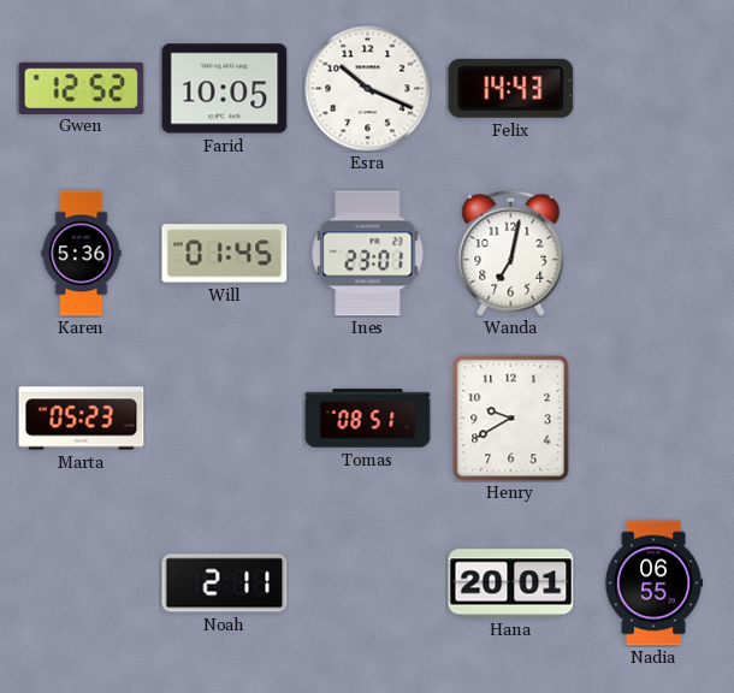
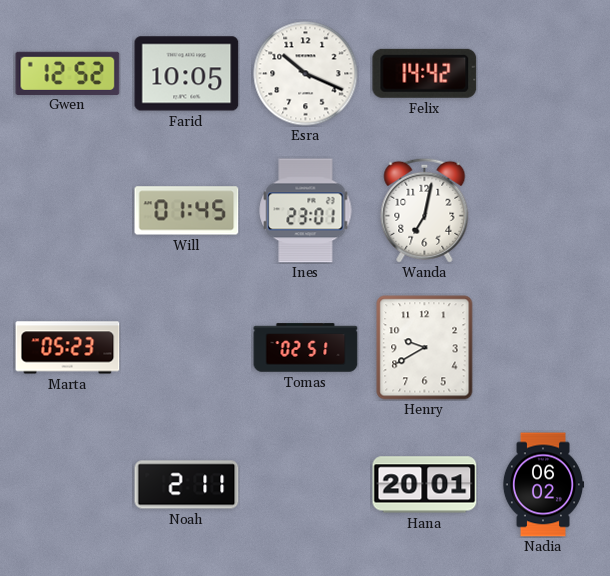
Felix: 14:43 -> 14:42 (425, 73)
Karen: 5:36 -> none (82, 254)
Tomas: 08:51 -> 02:51 (306, 348)
Nadia: 06:55 -> 06:02 (543, 485)
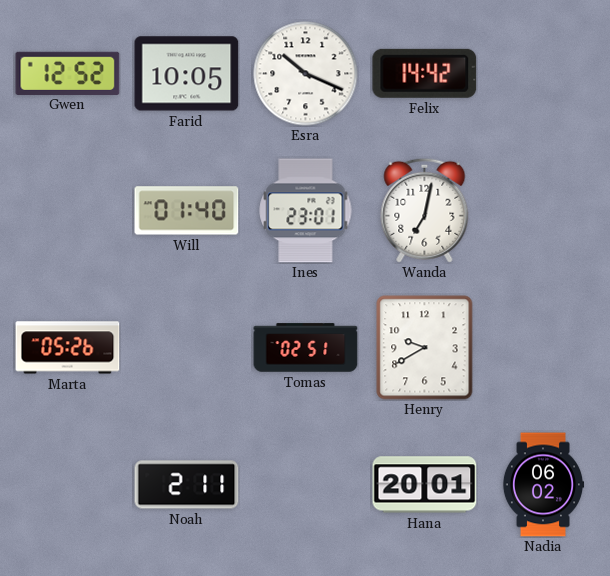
Will: 01:45 -> 01:40 (187, 211)
Marta: 05:23 -> 05:26 (68, 348)
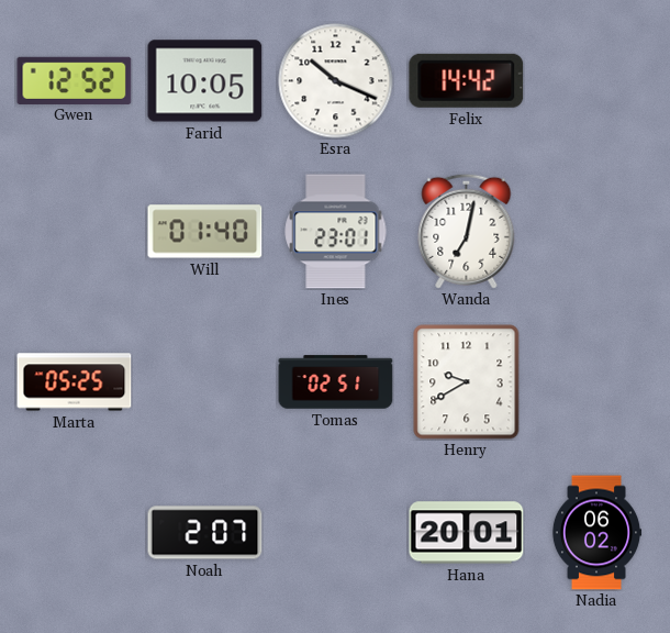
Marta: 05:26 -> 05:25 (75, 382)
Noah: 2:11 -> 2:07 (205, 533)
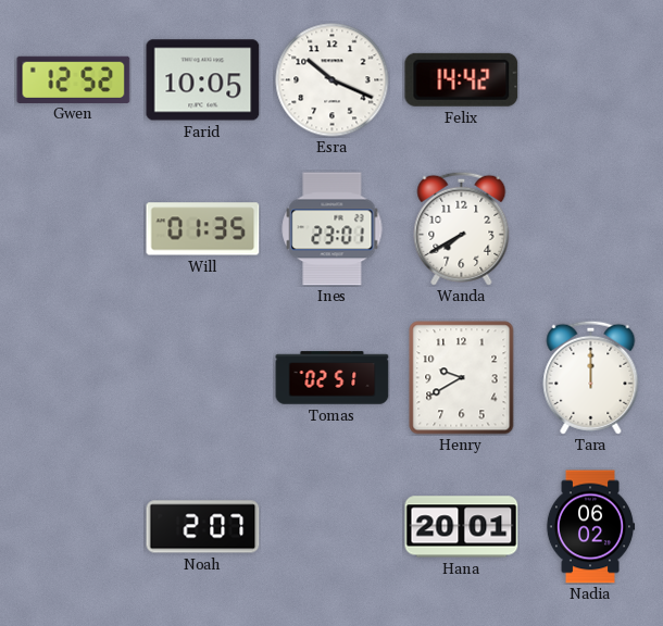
Will: 01:40 -> 01:35 (203, 229)
Wanda: 7:02 -> 7:40 (462, 228)
Marta: 05:25 -> none (75, 382)
Tara: none -> 12:00 (591, 377)
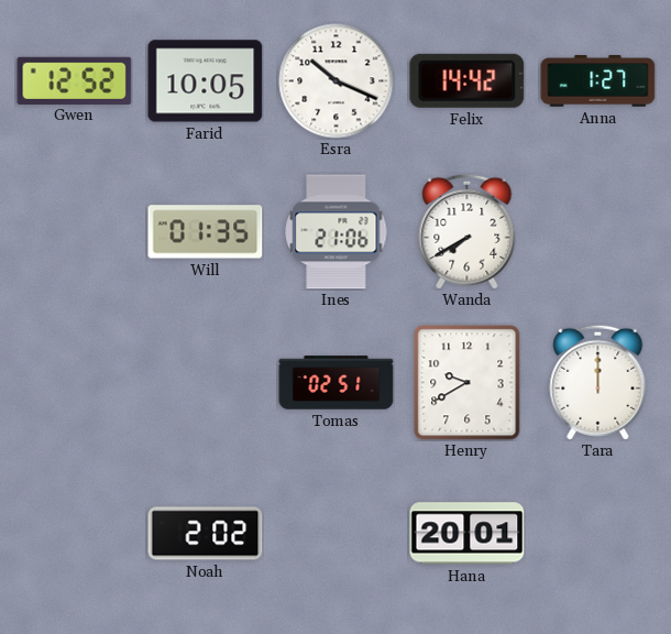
Anna: none -> 1:27 (598, 81)
Ines: 23:01 -> 21:06 (337, 232)
Noah: 2:07 -> 2:02 (206, 534)
Nadia: 06:02 -> none (590, 527)
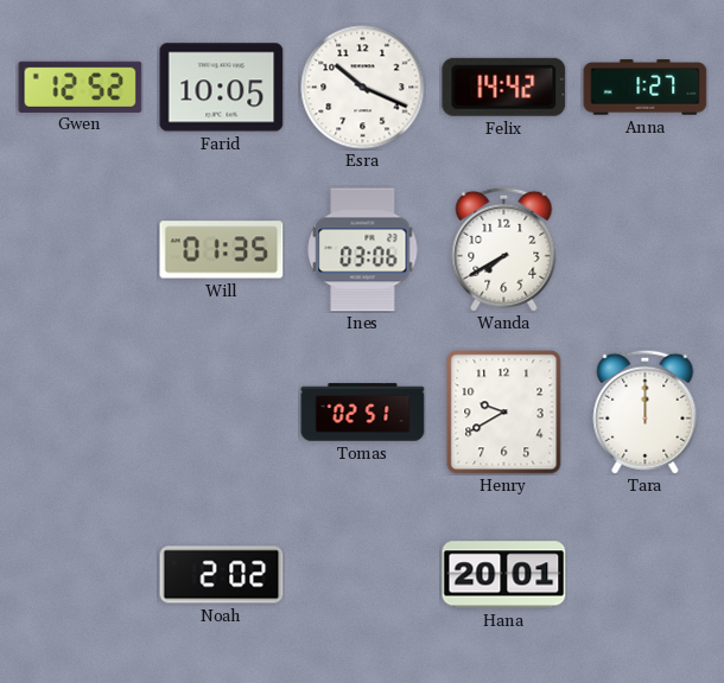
Ines: 21:06 -> 03:06 (363, 250)
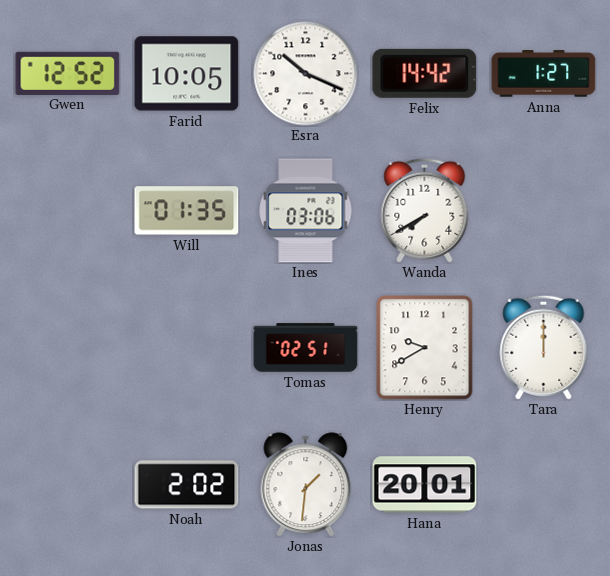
Jonas: none -> 1:31 (306, 485)
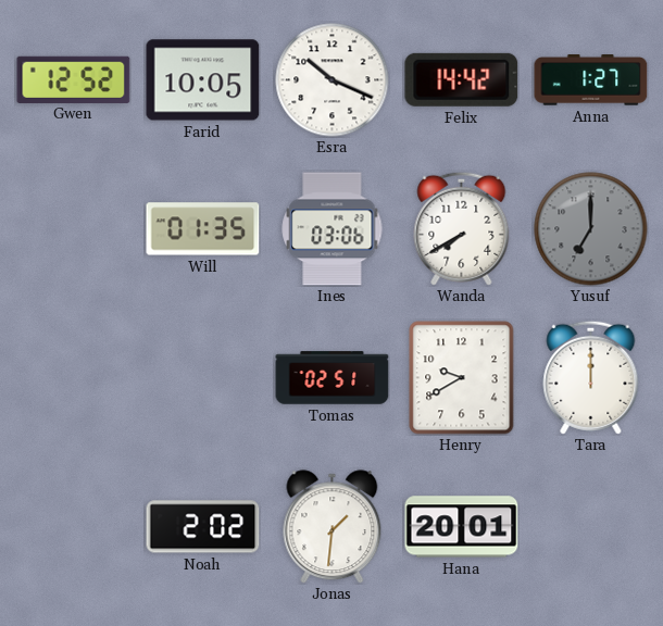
Yusuf: none -> 7:00 (591, 229)
